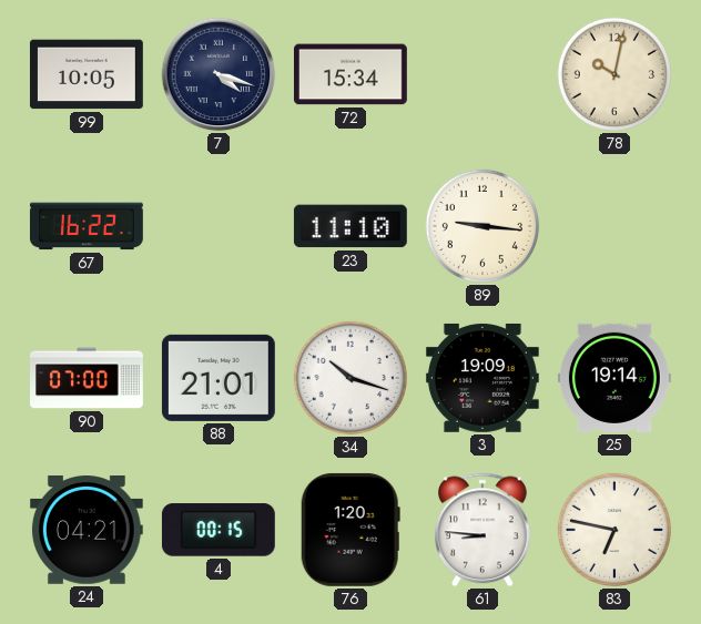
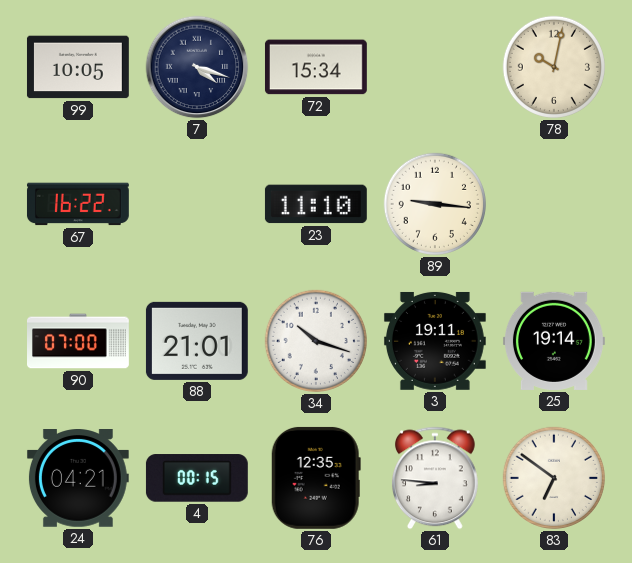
3: 19:09 -> 19:11 (435, 341)
76: 1:20 -> 12:35 (316, 478)
83: 6:47 -> 6:51 (554, 478)
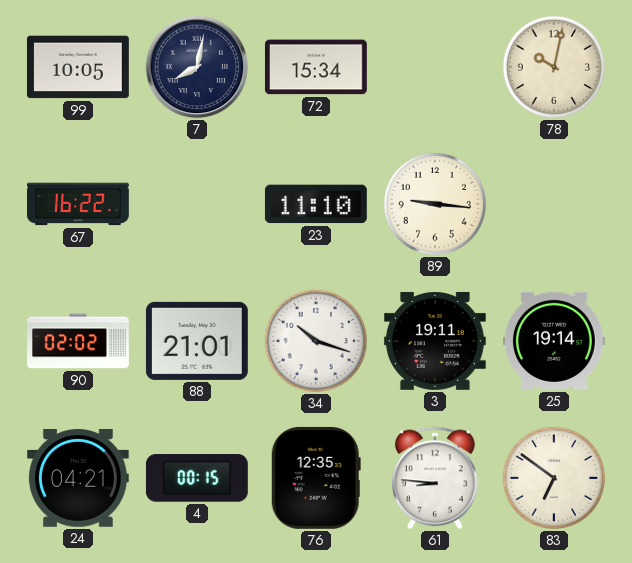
7: 4:18 -> 8:02 (197, 67)
90: 07:00 -> 02:02 (79, 341)
